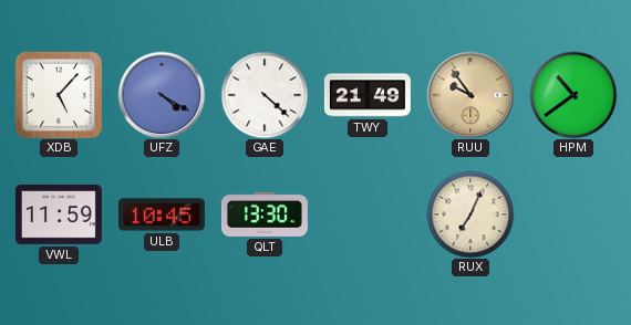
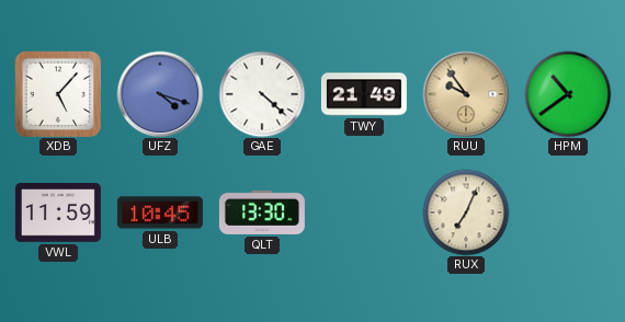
UFZ: 4:20 -> 4:18 (160, 94)
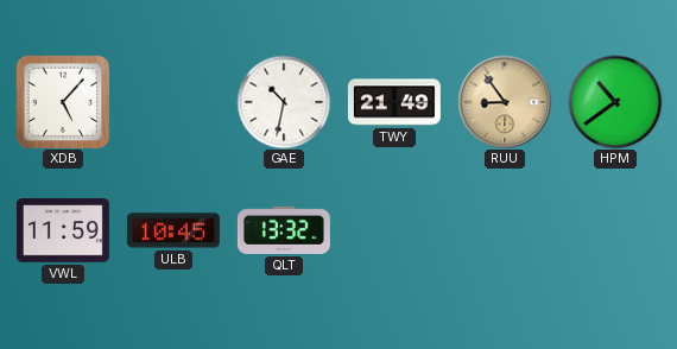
UFZ: 4:18 -> none (160, 94)
GAE: 4:22 -> 10:32 (284, 102)
RUU: 9:54 -> 8:54 (505, 102)
QLT: 13:30 -> 13:32 (284, 230)
RUX: 7:04 -> none (466, 212)
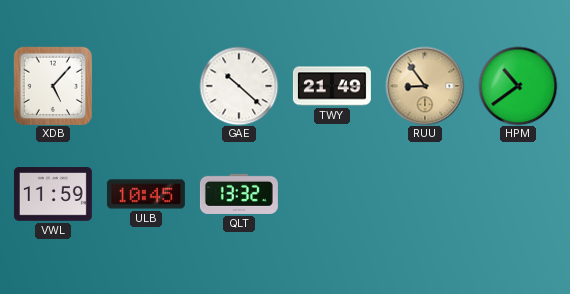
GAE: 10:32 -> 10:22 (239, 86)
